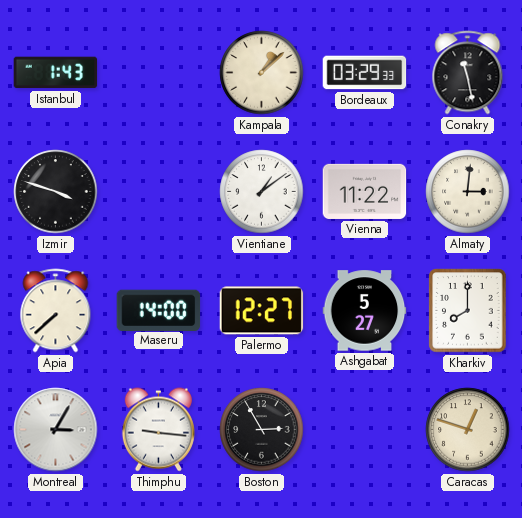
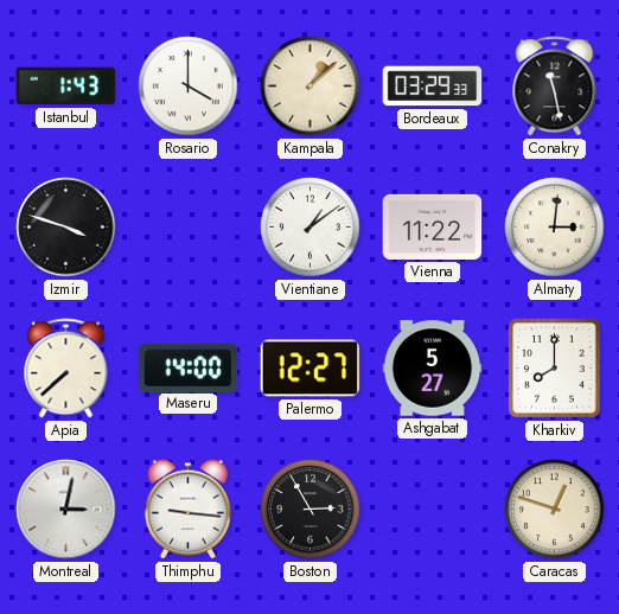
Rosario: none -> 4:00 (189, 87)
Montreal: 3:05 -> 3:02 (66, 510)
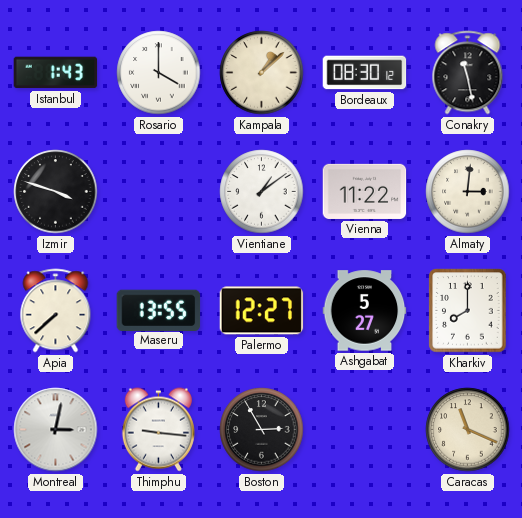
Bordeaux: 03:29 -> 08:30 (365, 73)
Maseru: 14:00 -> 13:55 (159, 310)
Caracas: 12:48 -> 11:19 (468, 430)
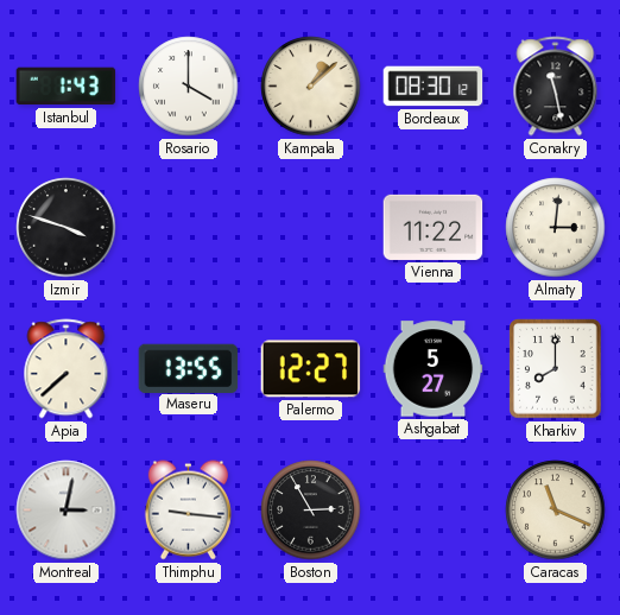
Vientiane: 1:09 -> none (262, 192)
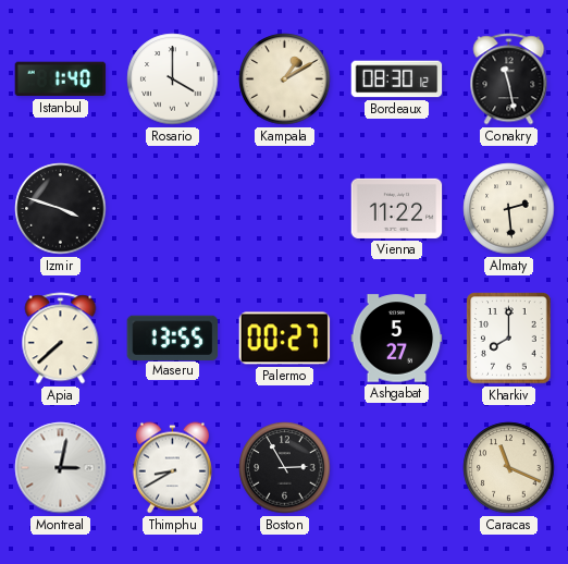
Istanbul: 1:43 -> 1:40 (61, 79)
Kampala: 1:08 -> 1:10 (285, 79)
Almaty: 3:01 -> 2:29 (509, 209)
Palermo: 12:27 -> 00:27 (285, 339)
Thimphu: 9:16 -> 8:40 (172, 468)
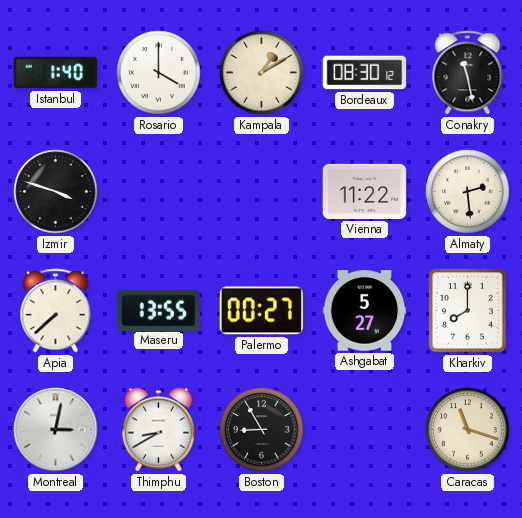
Boston: 2:55 -> 8:55 (262, 430)
Caracas: 11:19 -> 11:18 (468, 430)
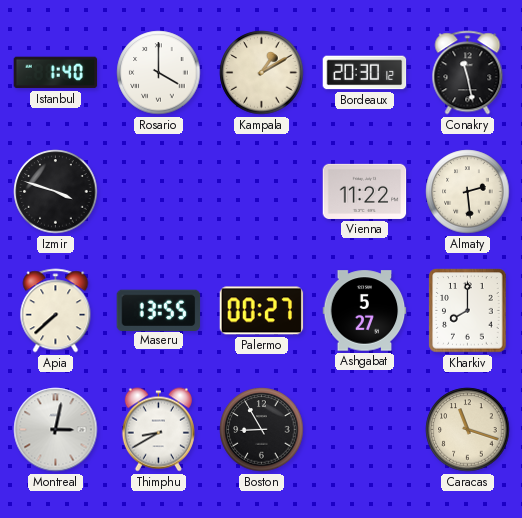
Bordeaux: 08:30 -> 20:30 (365, 73)
